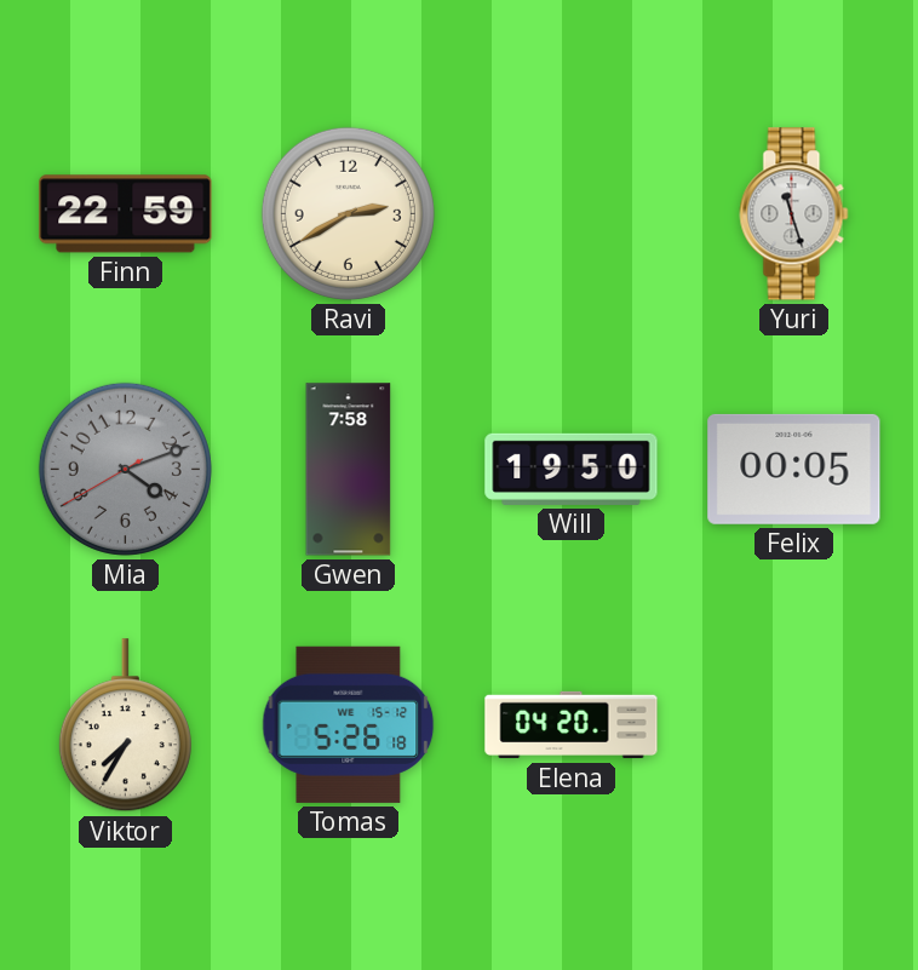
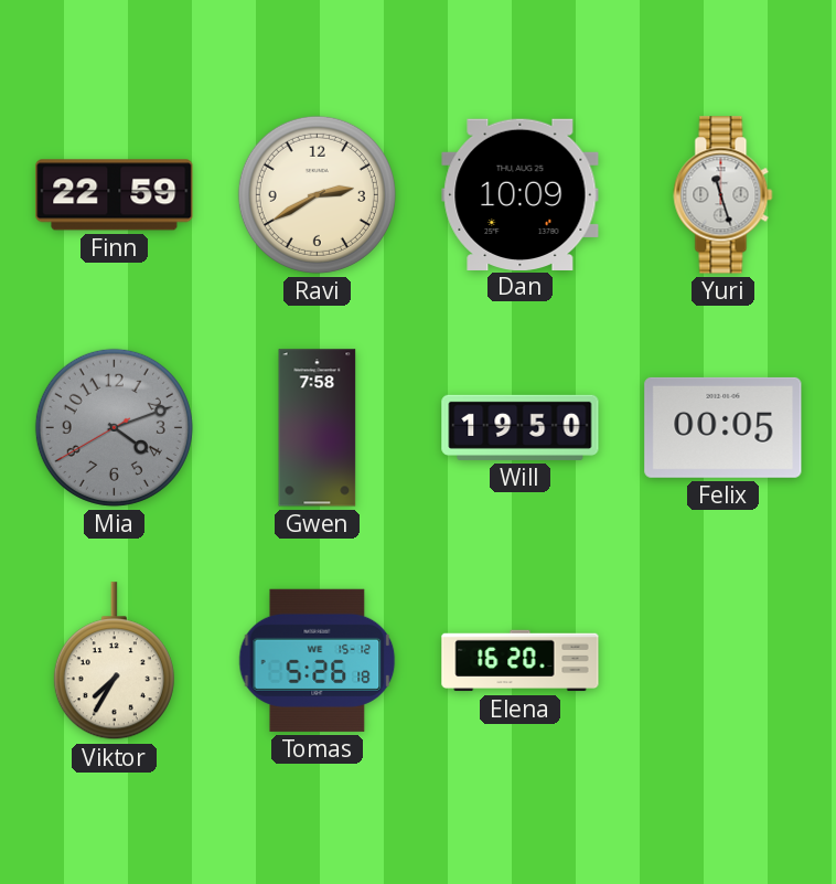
Dan: none -> 10:09 (521, 194)
Elena: 04:20 -> 16:20 (521, 661)
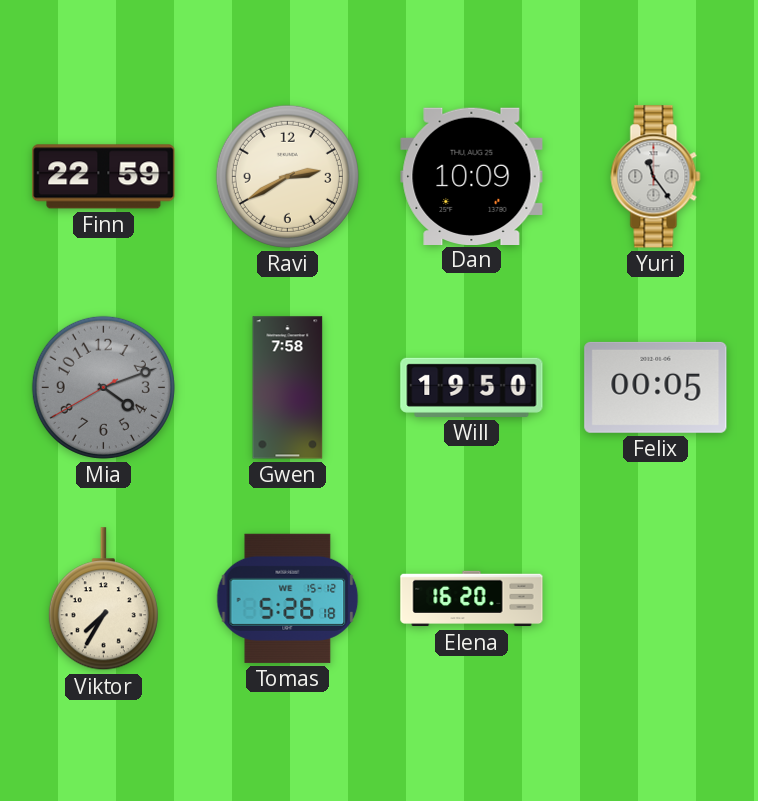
Yuri: 11:27 -> 11:24 (656, 177)
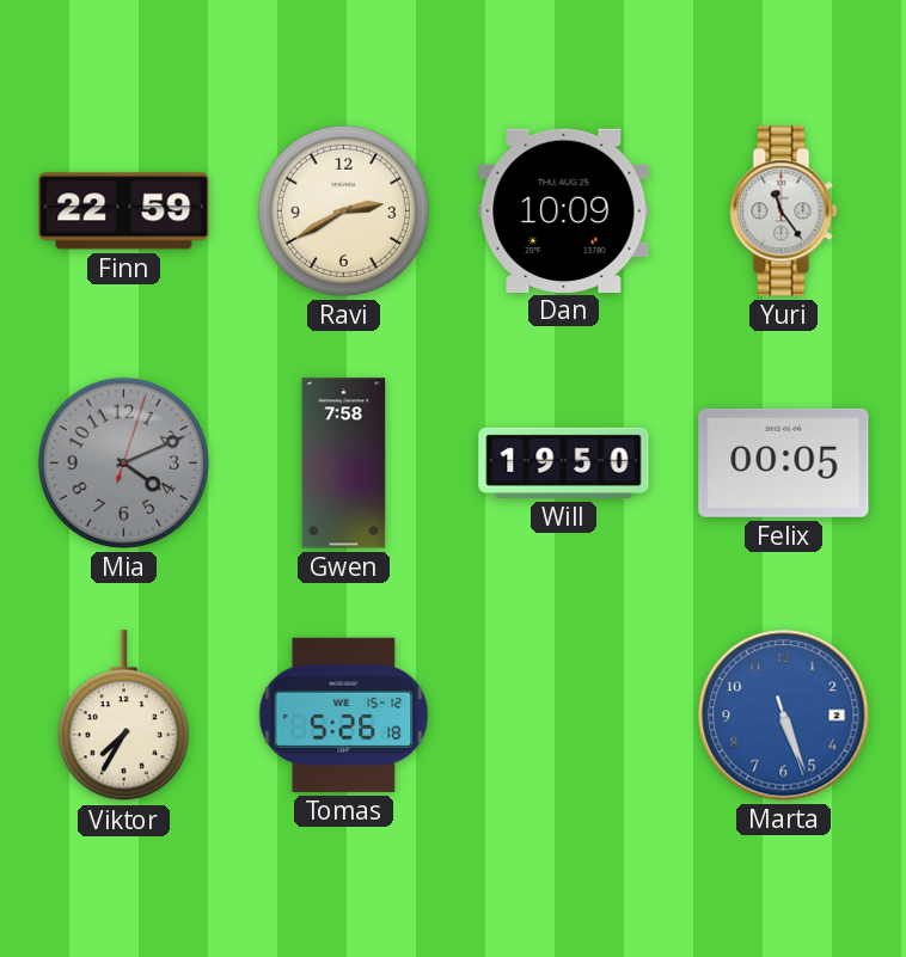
Mia: 4:11:40 -> 4:11:03 (123, 462)
Elena: 16:20 -> none (472, 599)
Marta: none -> 5:26 (784, 716)
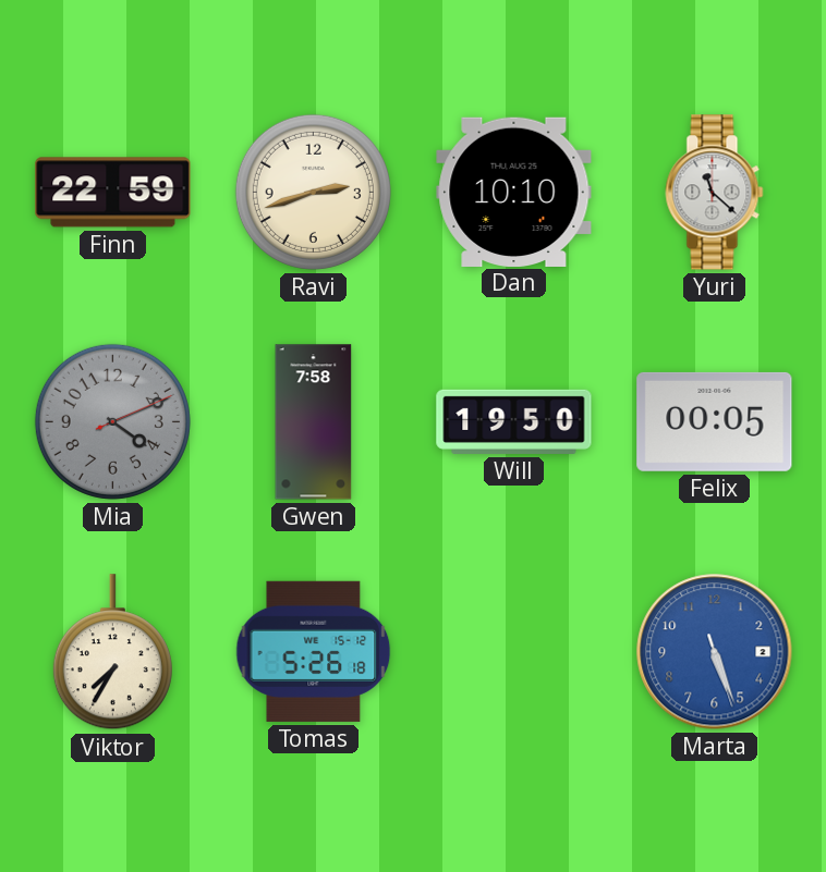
Ravi: 2:40 -> 2:42 (313, 192)
Dan: 10:09 -> 10:10 (514, 192)
Yuri: 11:24 -> 11:22 (715, 193)
Mia: 4:11:03 -> 4:11:11 (112, 421)
